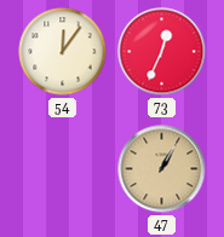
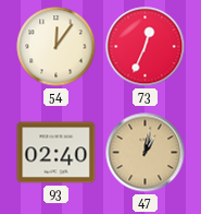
93: none -> 02:40 (56, 153)
47: 1:05 -> 1:02 (146, 153)
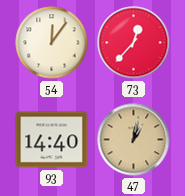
73: 12:34 -> 12:37 (134, 43)
93: 02:40 -> 14:40 (52, 140)
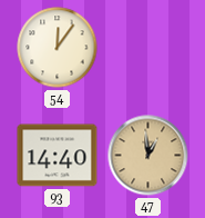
73: 12:37 -> none (134, 43)
47: 1:02 -> 12:59 (148, 156)
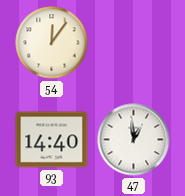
47 dial: champagne -> white (134, 140)
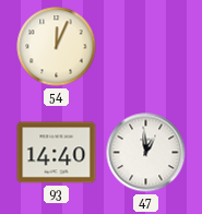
54: 12:06 -> 12:04 (57, 47)
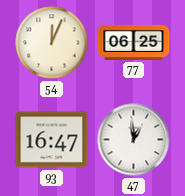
77: none -> 06:25 (134, 42)
93: 14:40 -> 16:47 (52, 140)
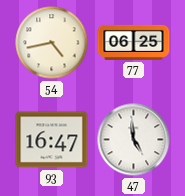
54: 12:04 -> 4:43 (52, 43)
47: 12:59 -> 4:59 (134, 140)
